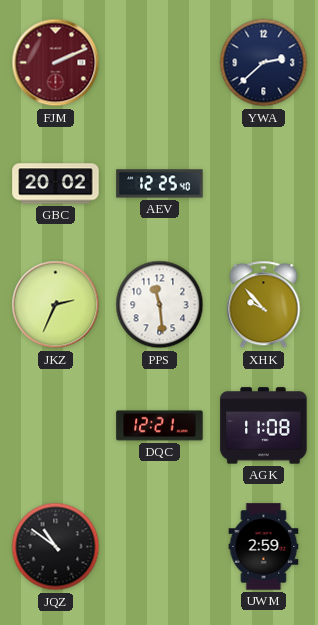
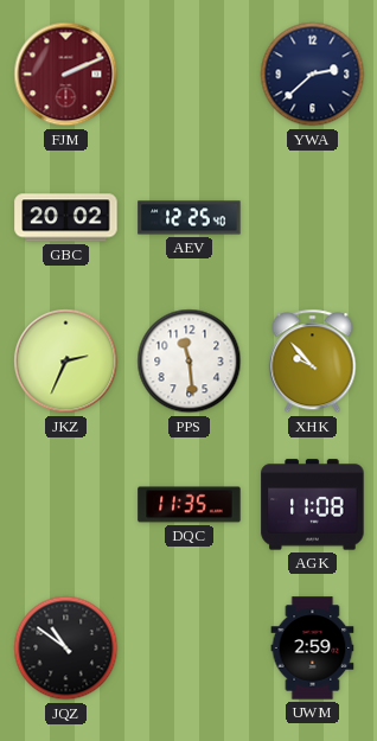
DQC: 12:21 -> 11:35 (190, 505)
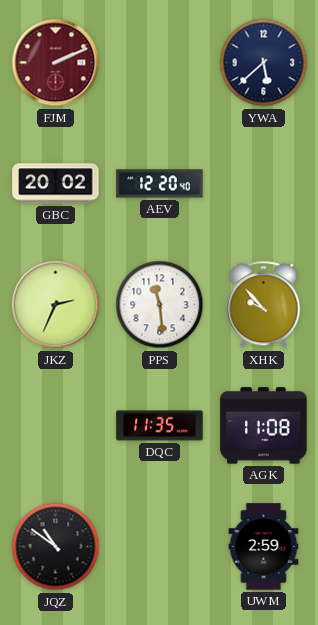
YWA: 2:38 -> 5:38 (264, 63)
AEV: 12:25 -> 12:20 (160, 184)
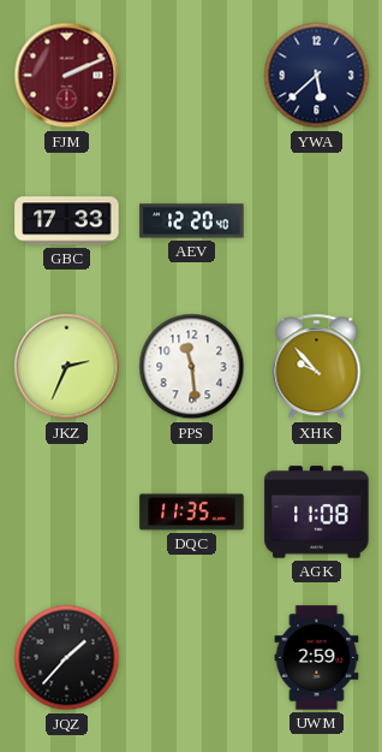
GBC: 20:02 -> 17:33 (67, 221)
JQZ: 10:51 -> 1:37 (67, 658)
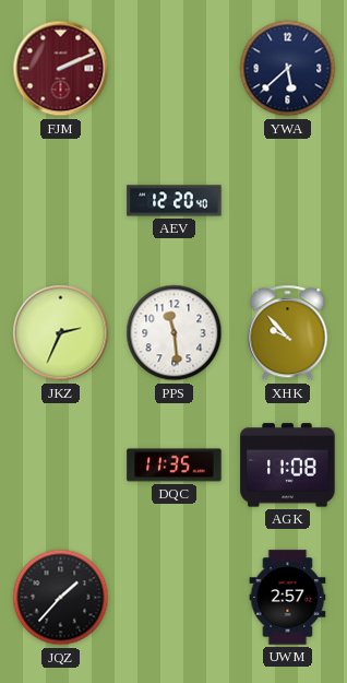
GBC: 17:33 -> none (67, 221)
UWM: 2:59 -> 2:57 (288, 598)
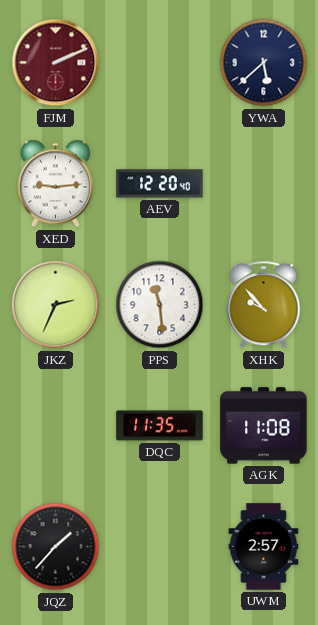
XED: none -> 9:14 (55, 184)
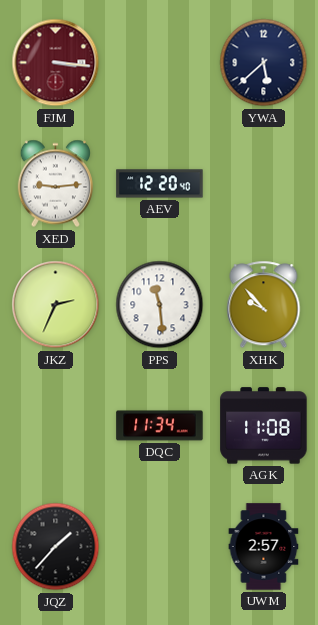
FJM: 2:11 -> 3:16 (56, 63)
DQC: 11:35 -> 11:34 (160, 426)
